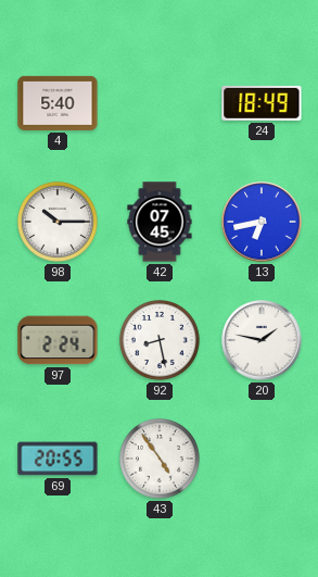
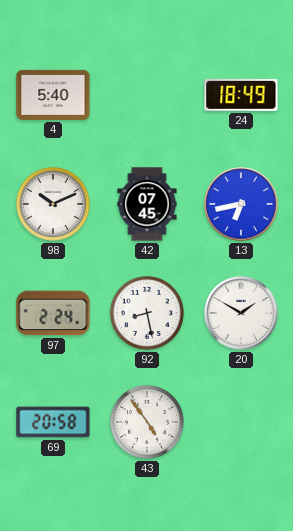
98: 10:15 -> 10:11 (53, 204)
20: 1:47 -> 1:50 (241, 313)
69: 20:55 -> 20:58 (53, 422)
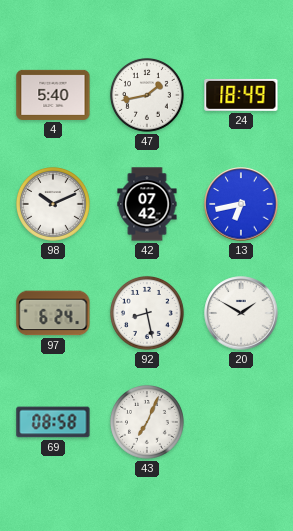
47: none -> 1:43 (147, 95)
42: 07:45 -> 07:42 (147, 204)
97: 2:24 -> 6:24 (53, 313)
69: 20:58 -> 08:58 (53, 422)
43: 4:54 -> 7:04 (147, 422)
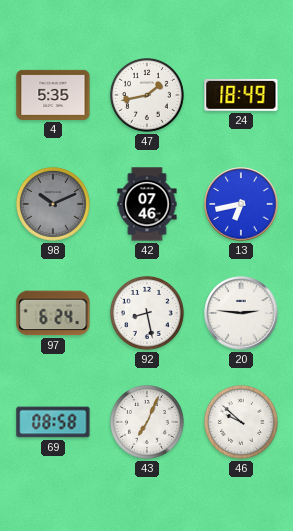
4: 5:40 -> 5:35 (53, 95)
98 dial: white -> grey (53, 204)
42: 07:42 -> 07:46 (147, 204)
20: 1:50 -> 2:46 (241, 313)
46: none -> 9:52 (241, 422)
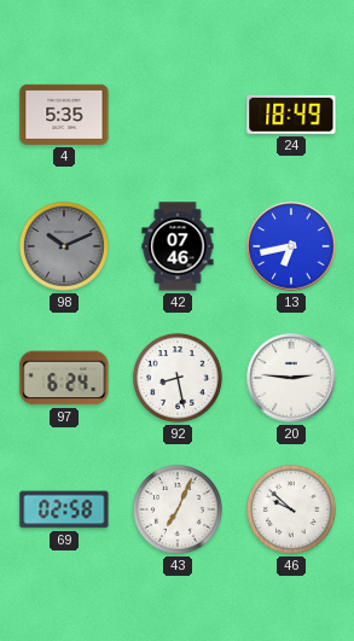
47: 1:43 -> none (147, 95)
69: 08:58 -> 02:58 (64, 509)
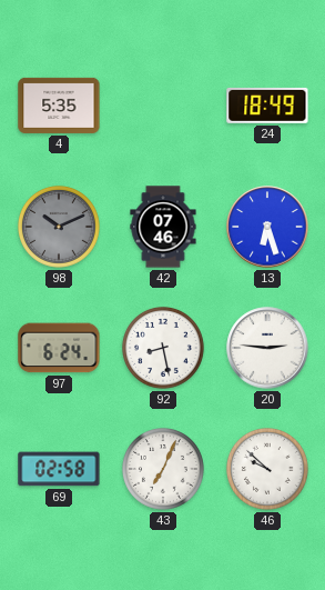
13: 6:43 -> 6:27 (267, 227)
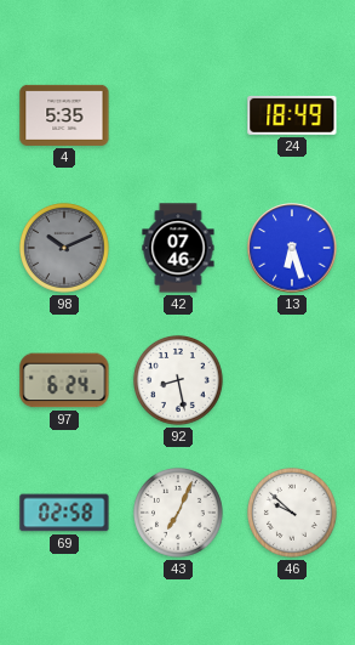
20: 2:46 -> none (267, 348)
